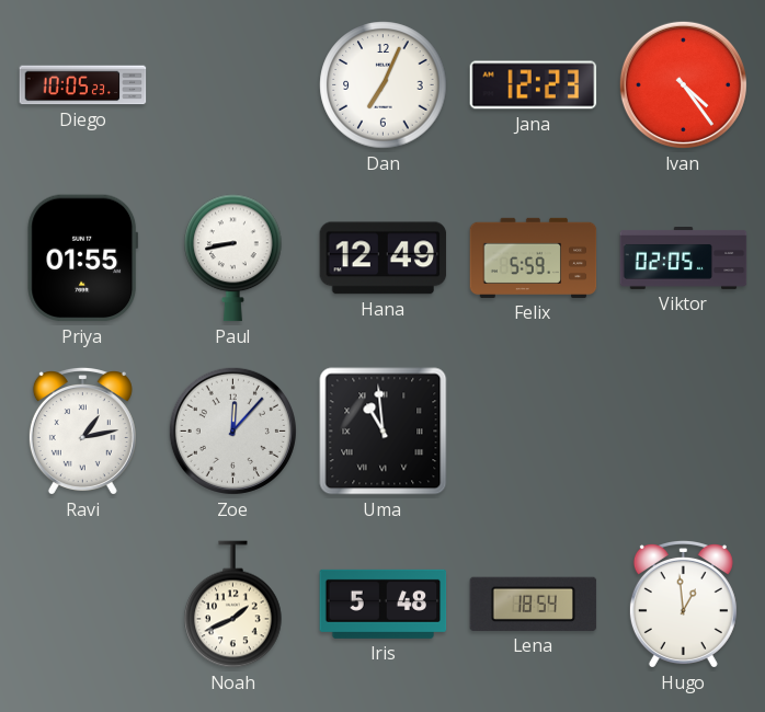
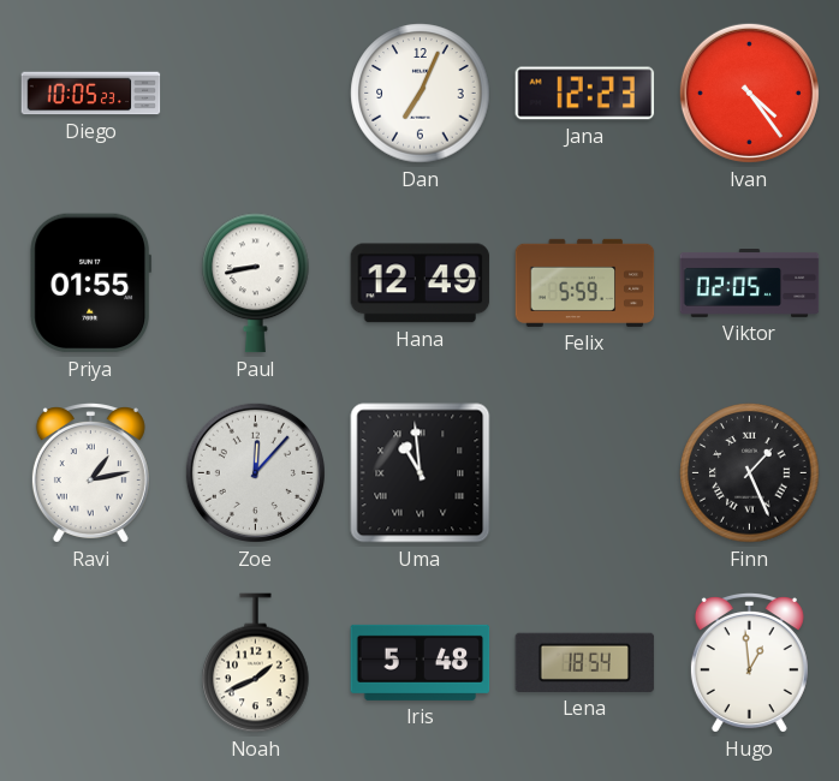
Finn: none -> 1:26 (750, 473)
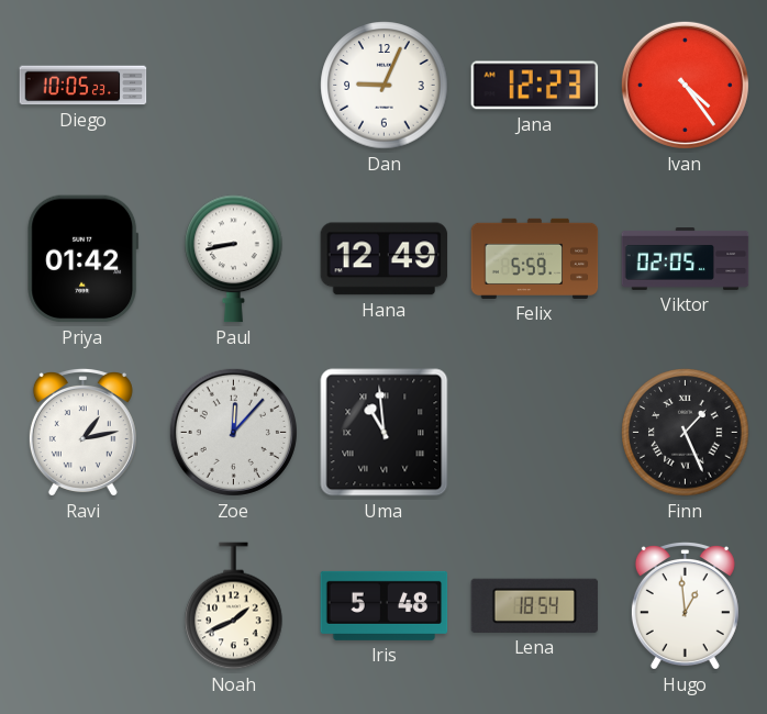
Dan: 7:04 -> 9:04 (385, 86)
Priya: 01:55 -> 01:42 (84, 259)
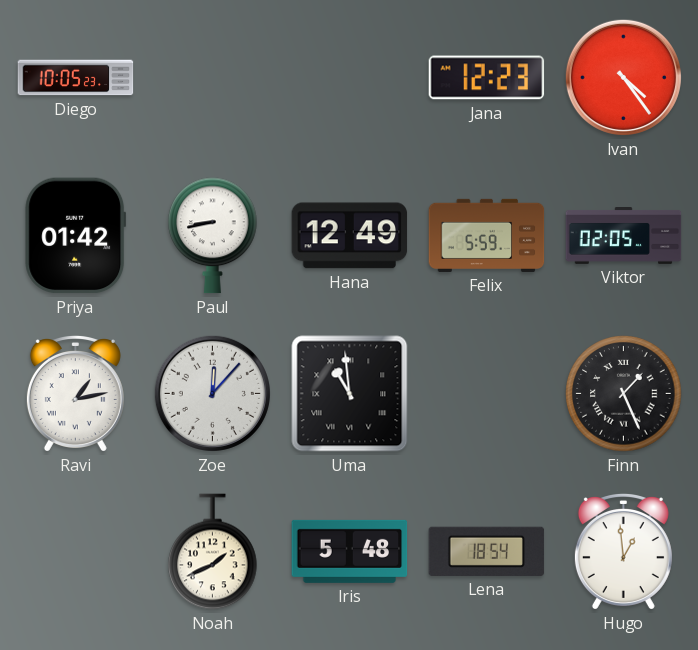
Dan: 9:04 -> none (385, 86)
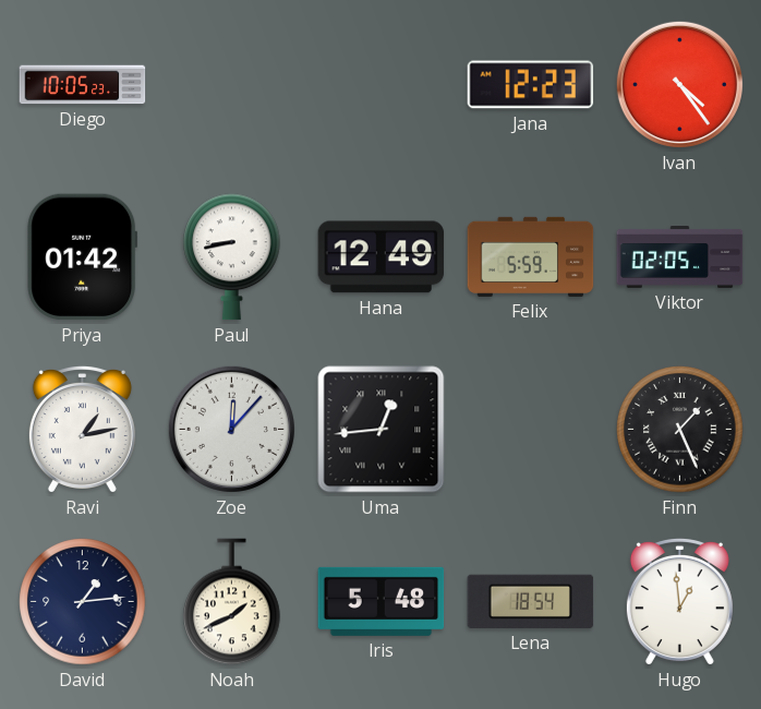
Uma: 10:59 -> 12:44 (382, 430)
David: none -> 1:14 (83, 602)
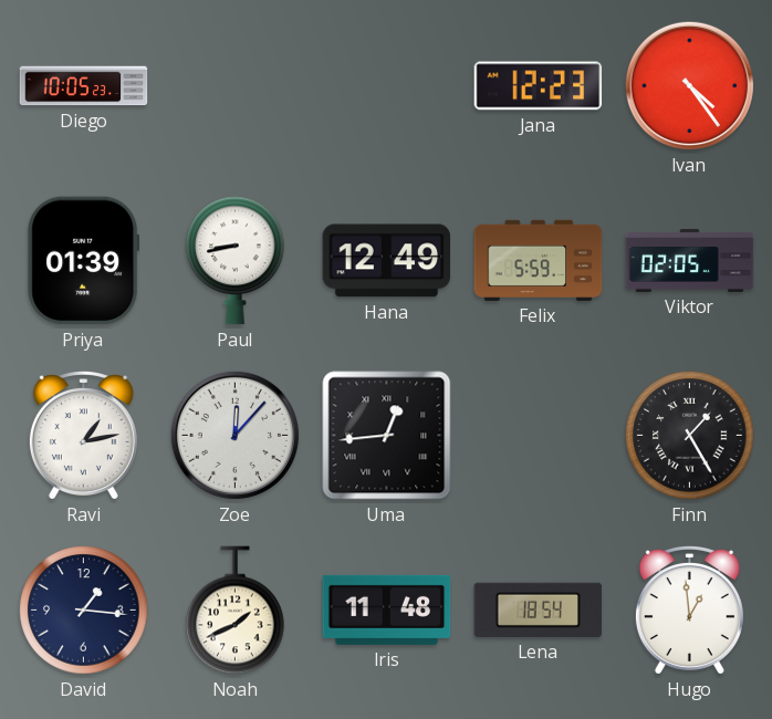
Priya: 01:42 -> 01:39 (84, 261)
Finn: 1:26 -> 1:25 (690, 436)
David: 1:14 -> 1:16 (84, 611)
Iris: 5:48 -> 11:48 (387, 609)
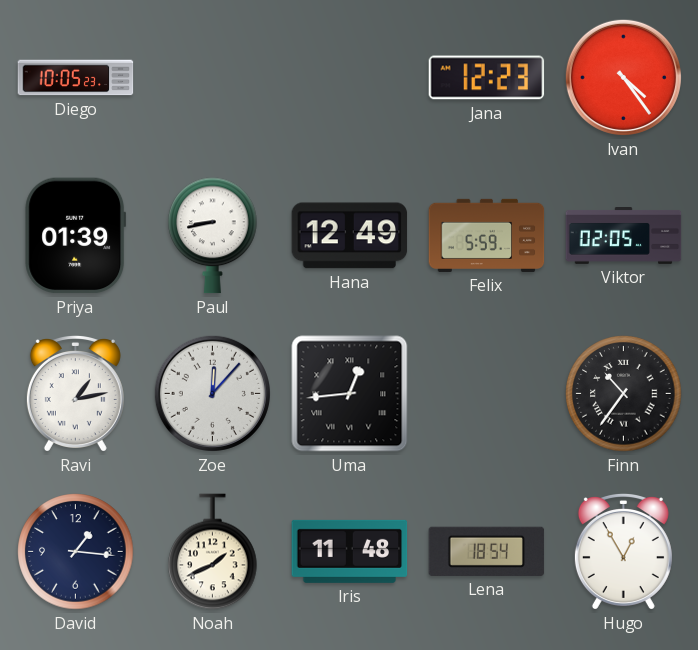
Finn: 1:25 -> 10:36 (624, 394)
Hugo: 12:59 -> 12:55 (623, 552)
